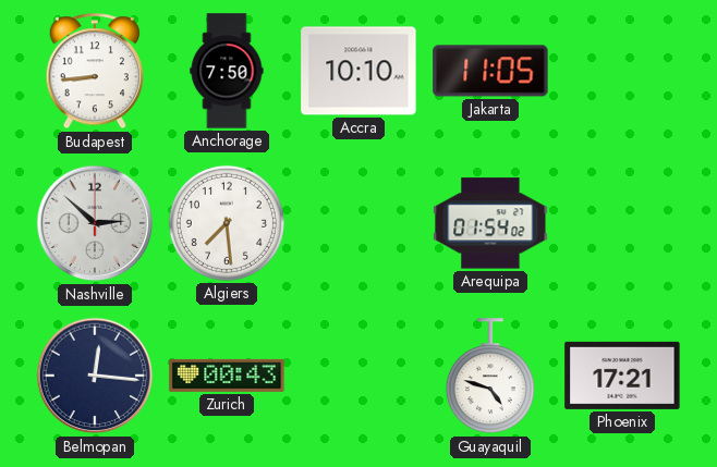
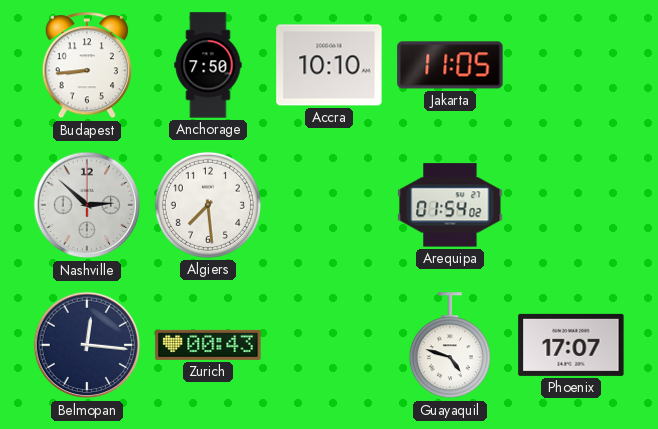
Phoenix: 17:21 -> 17:07 (571, 345)
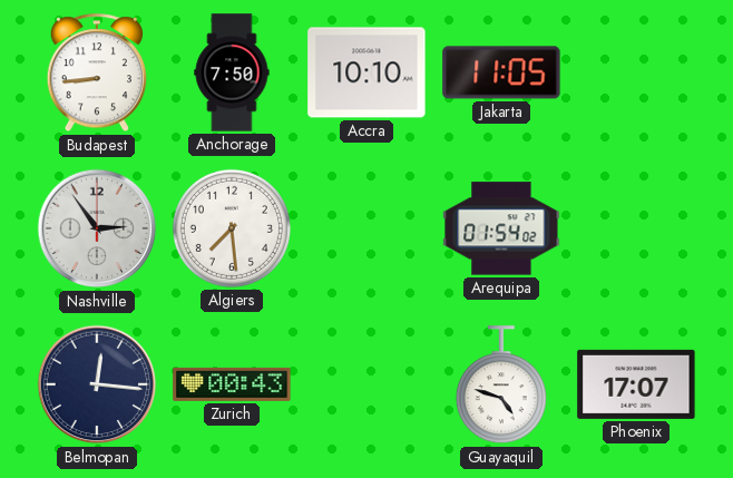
Nashville: 2:52 -> 2:54 (97, 228)
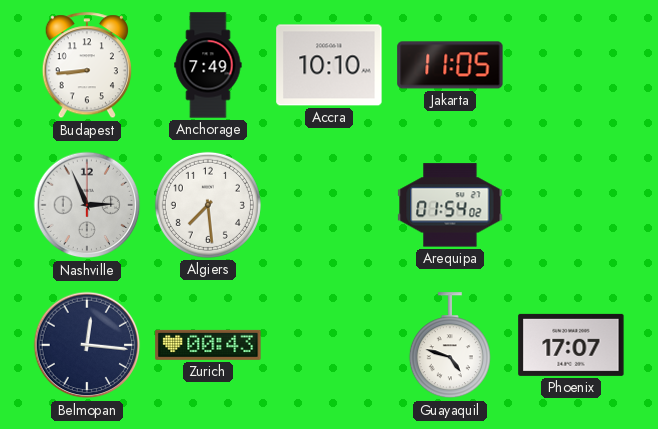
Anchorage: 7:50 -> 7:49 (208, 65)
Nashville: 2:54 -> 2:56 (87, 205)
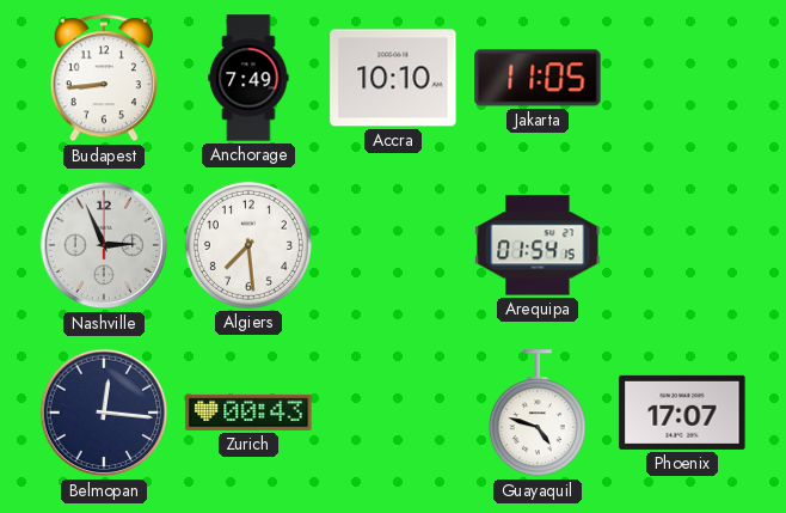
Arequipa: 01:54:02 -> 01:54:15 (538, 245)
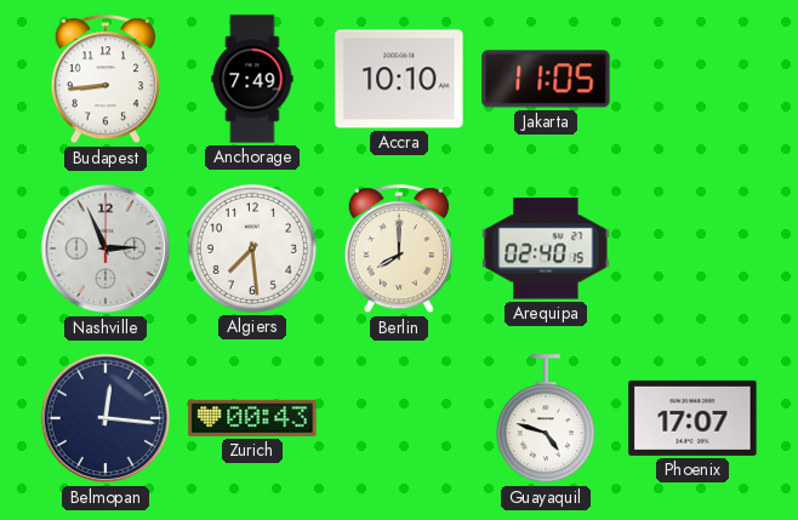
Berlin: none -> 8:00 (399, 250)
Arequipa: 01:54 -> 02:40 (546, 248)
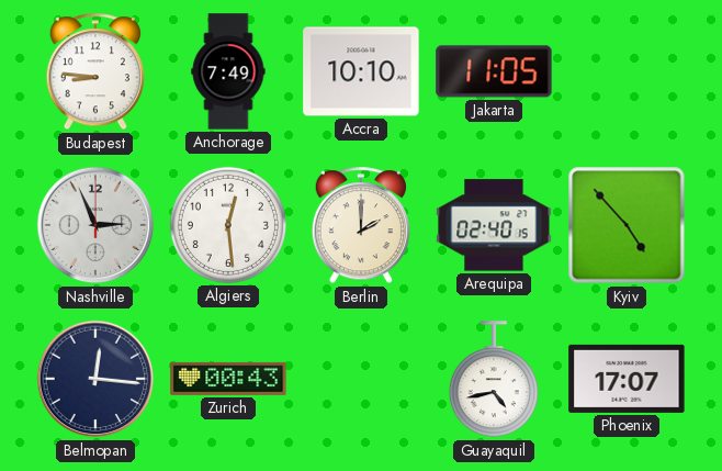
Budapest: 8:44 -> 8:46 (95, 72)
Algiers: 7:29 -> 12:29 (228, 225)
Berlin: 8:00 -> 2:00 (361, 226)
Kyiv: none -> 4:53 (627, 225)
Guayaquil: 4:48 -> 4:43 (494, 380)
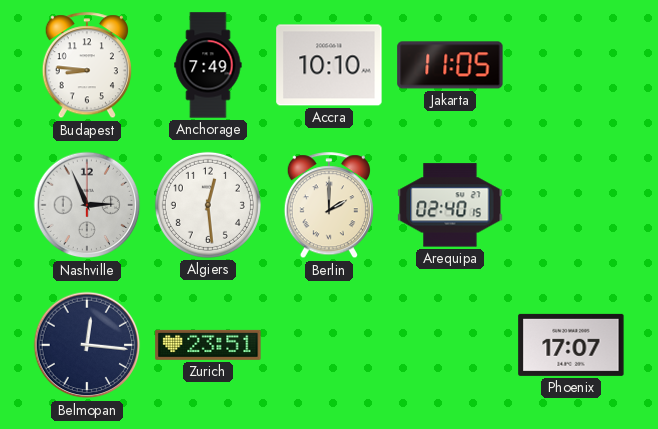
Kyiv: 4:53 -> none (627, 225)
Zurich: 00:43 -> 23:51 (208, 345)
Guayaquil: 4:43 -> none (494, 380)
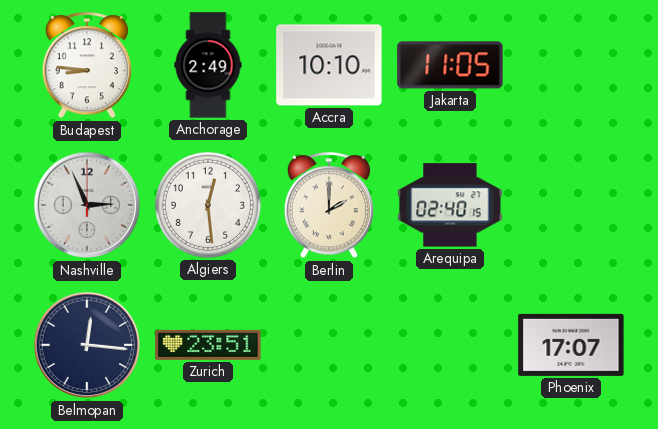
Anchorage: 7:49 -> 2:49 (208, 65)
